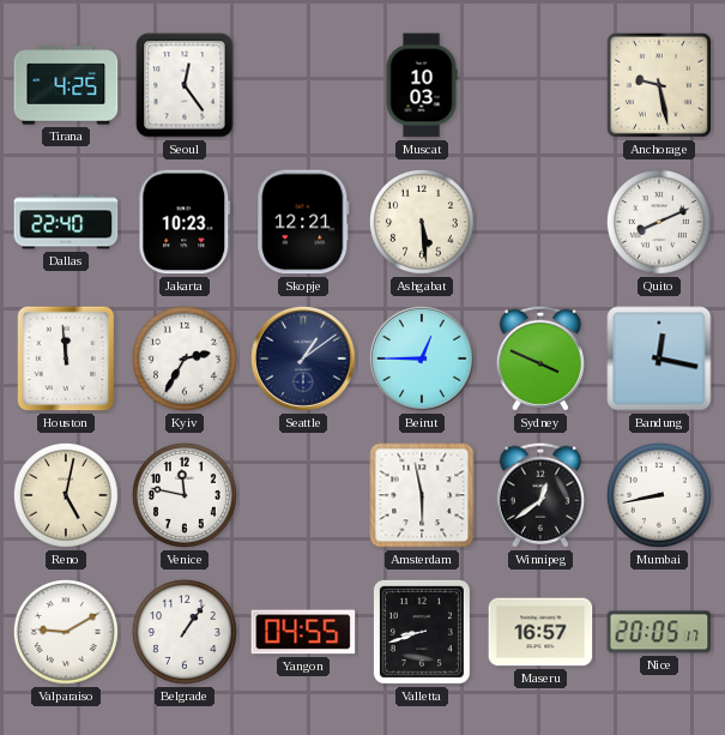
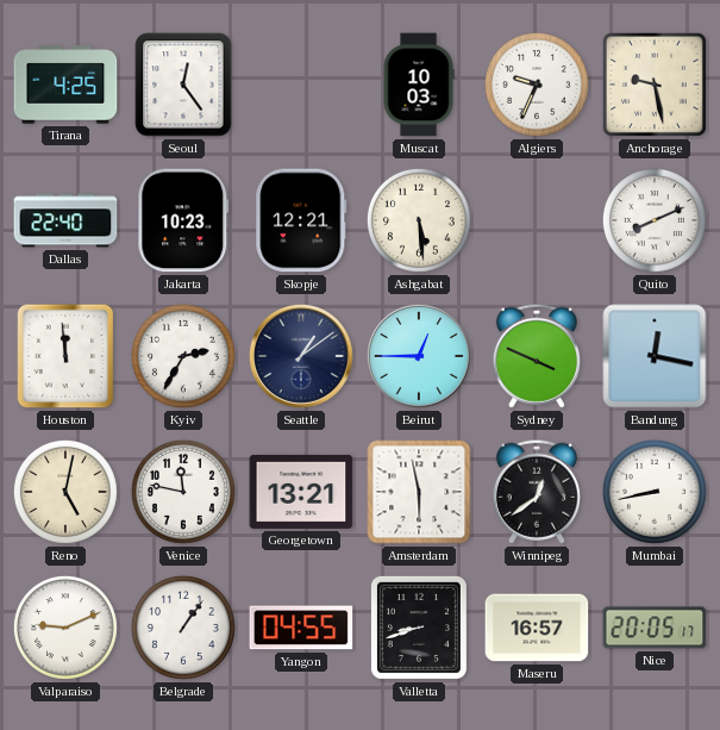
Algiers: none -> 9:34 (537, 85)
Georgetown: none -> 13:21 (301, 492)
Valparaiso: 9:10 -> 9:11 (65, 628)
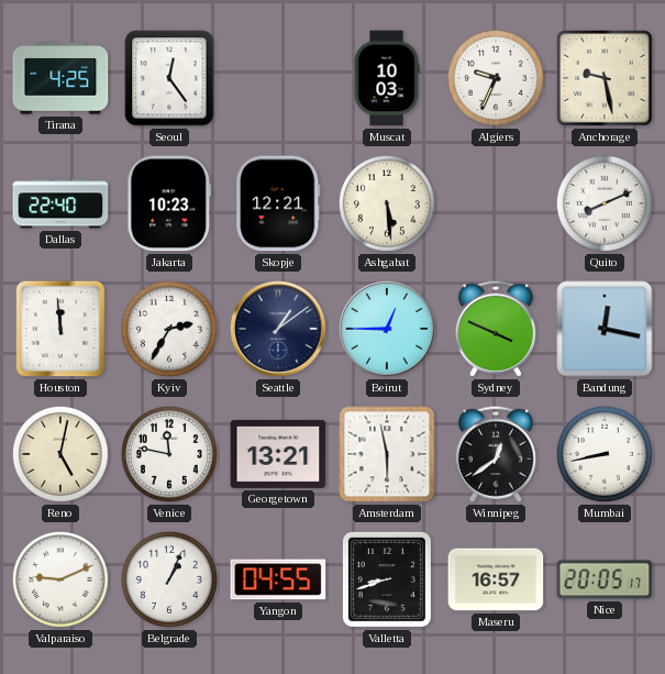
Belgrade: 1:06 -> 1:04 (169, 579)
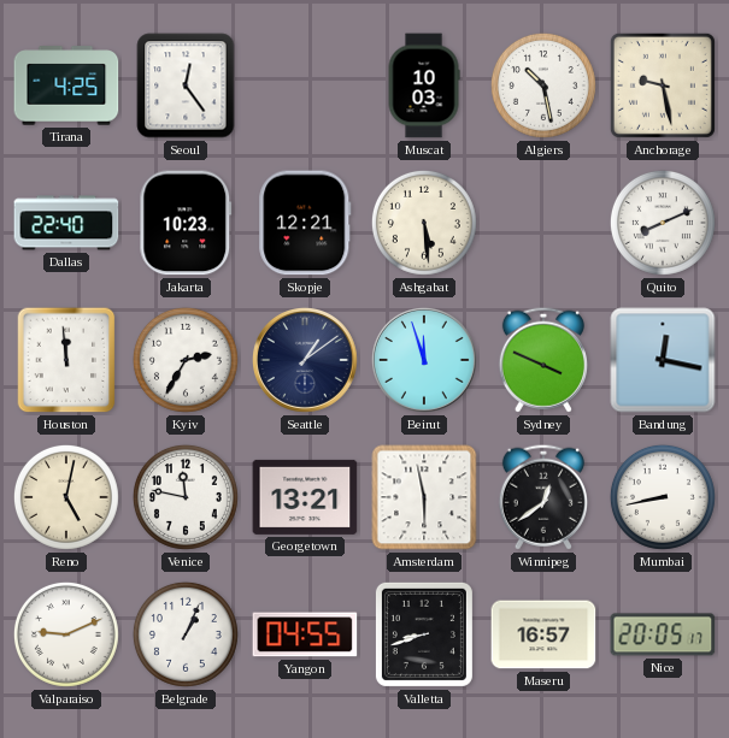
Algiers: 9:34 -> 10:28 (543, 85)
Beirut: 12:45 -> 11:57 (424, 360)
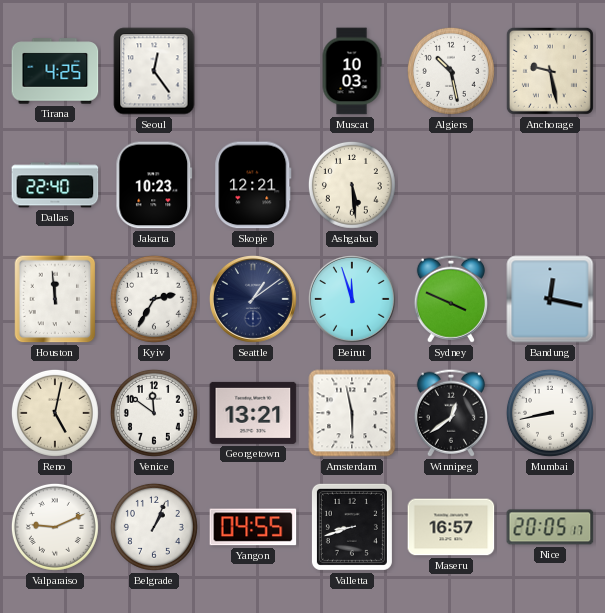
Quito: 8:11 -> none (663, 223)
Venice: 11:47 -> 11:51 (154, 413)
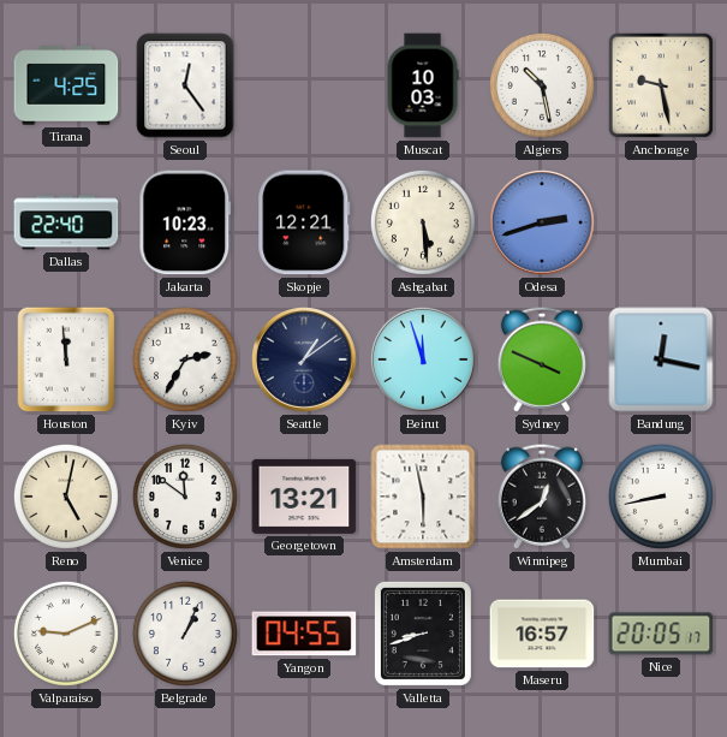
Odesa: none -> 2:42 (542, 222)
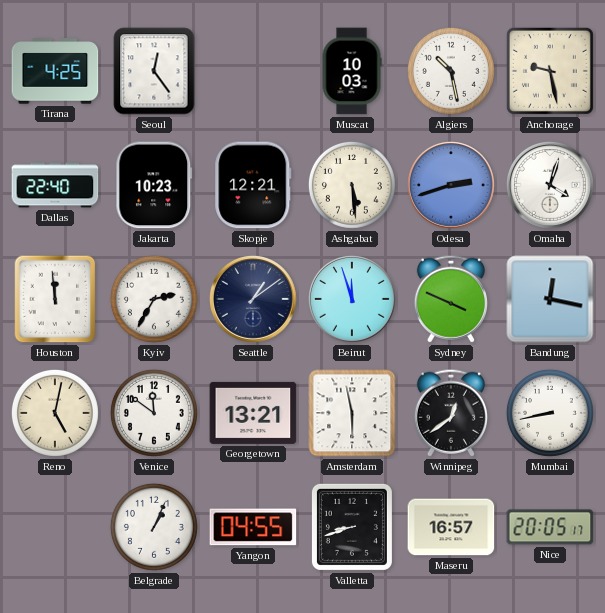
Omaha: none -> 4:03 (550, 185)
Valparaiso: 9:11 -> none (66, 634)
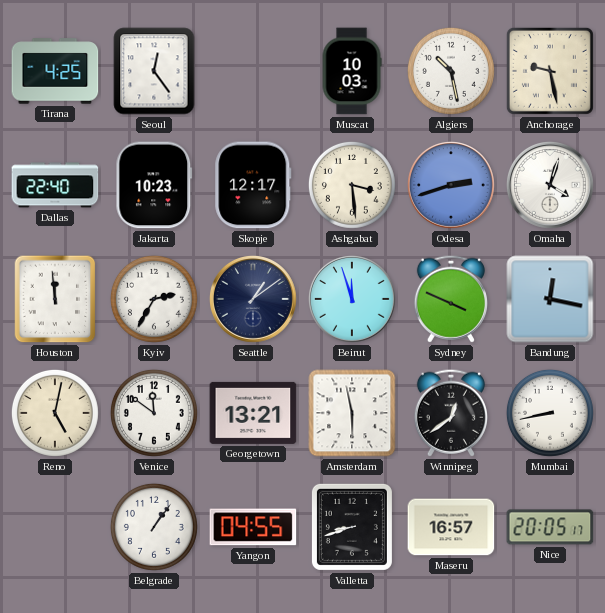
Skopje: 12:21 -> 12:17 (253, 185)
Ashgabat: 5:29 -> 3:29 (352, 185)
Belgrade: 1:04 -> 1:06 (154, 527)
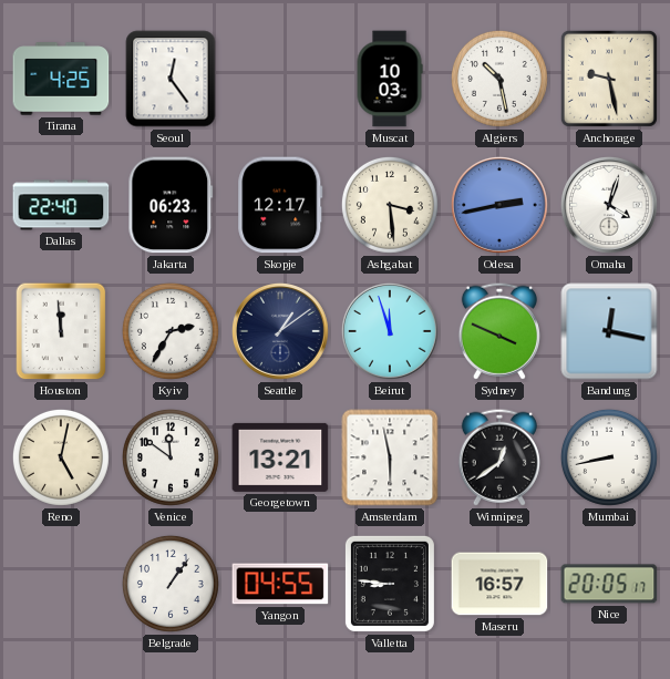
Jakarta: 10:23 -> 06:23 (171, 205)
Odesa: 2:42 -> 2:43 (499, 205)
Valletta: 8:42 -> 8:46 (390, 584)
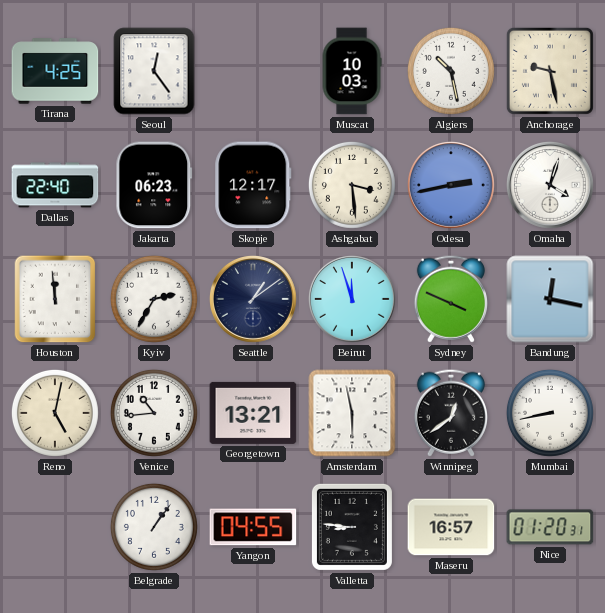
Venice: 11:51 -> 10:44 (154, 413)
Nice: 20:05 -> 01:20 (550, 527)
